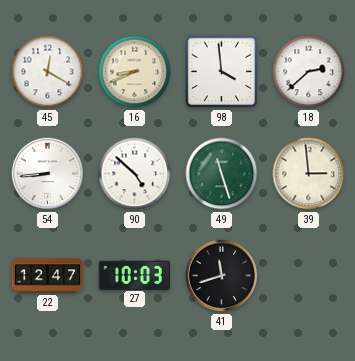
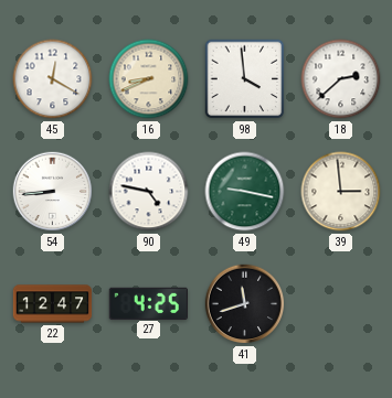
90: 4:52 -> 4:47 (149, 192)
49: 11:27 -> 9:17 (245, 192)
27: 10:03 -> 4:25 (148, 303)
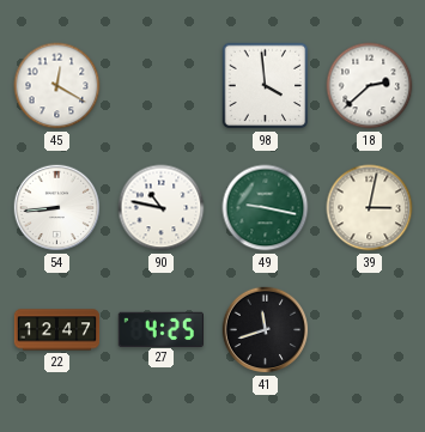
16: 8:41 -> none (149, 79)
90: 4:47 -> 10:47 (162, 208)
39: 2:59 -> 3:02 (370, 208)
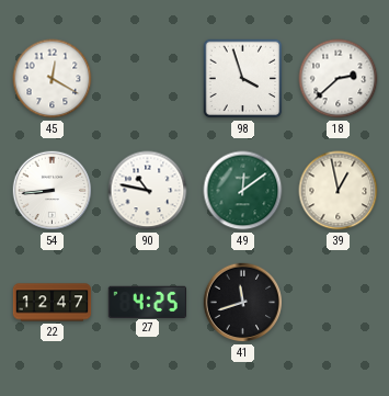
98: 3:59 -> 3:57 (243, 79)
49: 9:17 -> 12:09 (243, 191)
39: 3:02 -> 12:58 (339, 191)
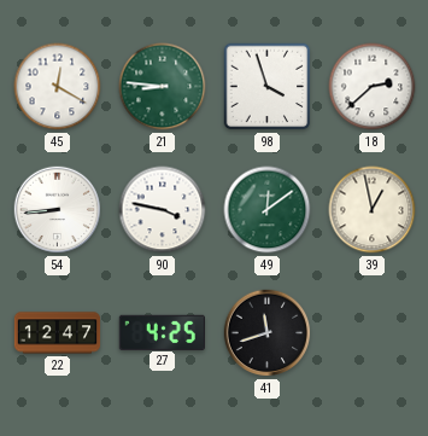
21: none -> 8:46 (163, 87)
90: 10:47 -> 3:47 (163, 210)
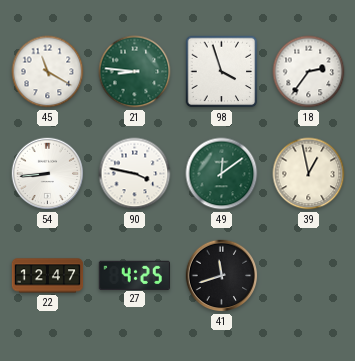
45: 12:20 -> 11:20 (48, 72)
18: 2:38 -> 2:36 (309, 72)
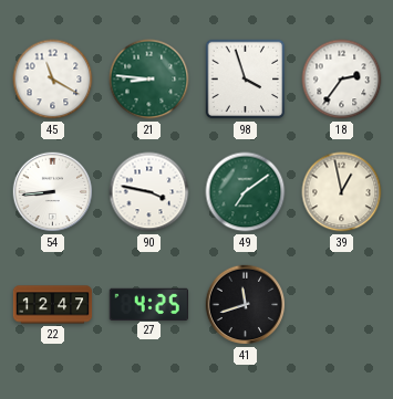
49: 12:09 -> 7:09 (246, 192)
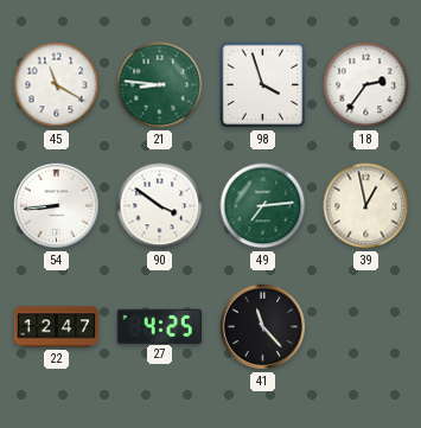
90: 3:47 -> 3:51 (160, 206)
49: 7:09 -> 7:14 (263, 206)
41: 11:42 -> 11:23 (263, 327)
